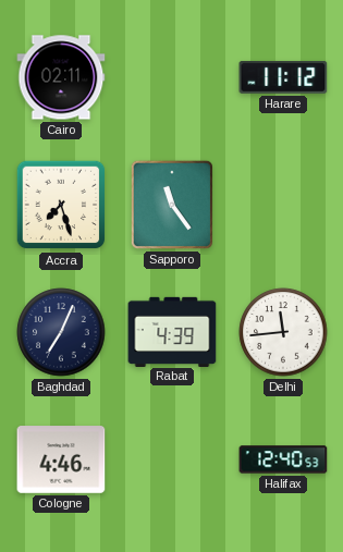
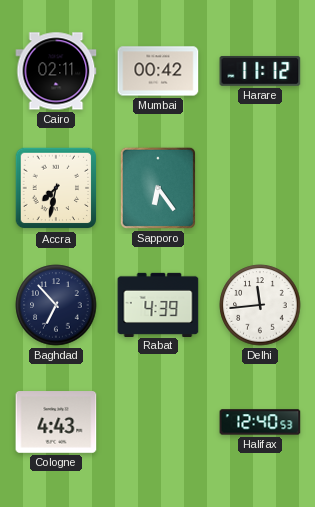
Mumbai: none -> 00:42 (158, 71)
Accra: 7:27 -> 7:32 (56, 188)
Sapporo: 11:24 -> 6:24 (158, 188)
Baghdad: 7:04 -> 6:53 (56, 305)
Cologne: 4:46 -> 4:43 (56, 422)
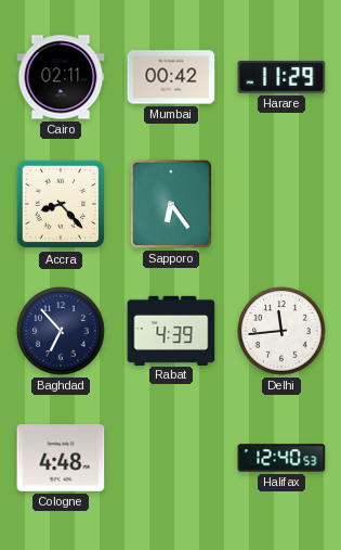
Harare: 11:12 -> 11:29 (281, 77)
Accra: 7:32 -> 8:23 (61, 204)
Cologne: 4:43 -> 4:48 (61, 458)
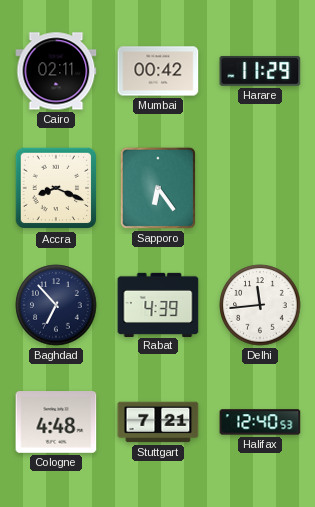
Accra: 8:23 -> 8:19 (56, 188)
Stuttgart: none -> 7:21 (158, 422)
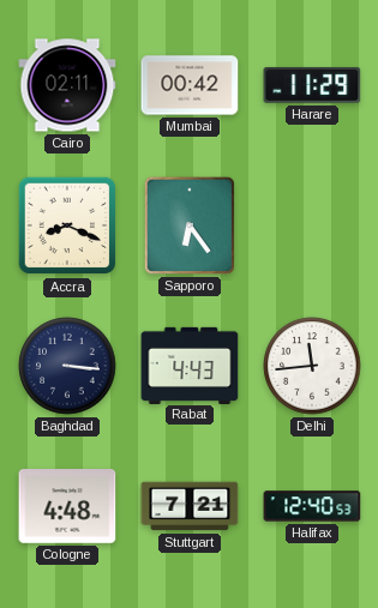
Baghdad: 6:53 -> 3:16 (67, 366)
Rabat: 4:39 -> 4:43 (190, 365)
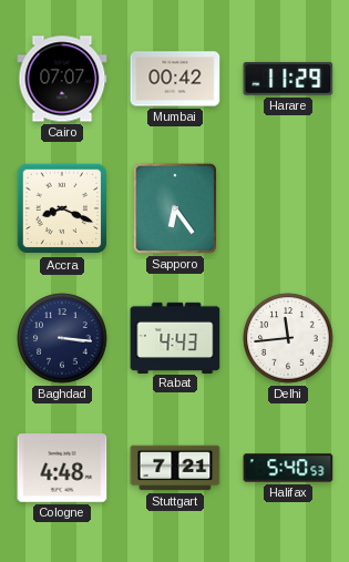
Cairo: 02:11 -> 07:07 (62, 79)
Halifax: 12:40 -> 5:40 (288, 468)
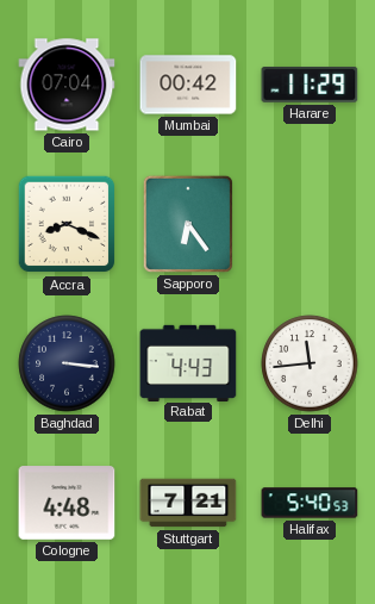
Cairo: 07:07 -> 07:04 (67, 85)
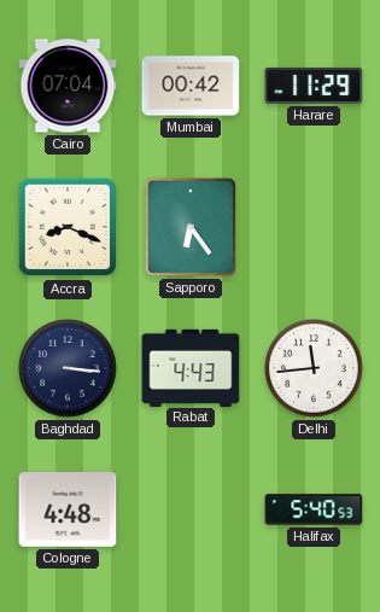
Stuttgart: 7:21 -> none (188, 503)
